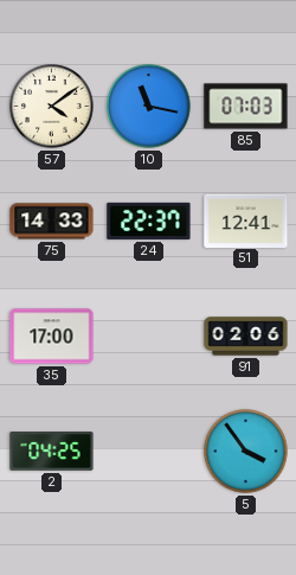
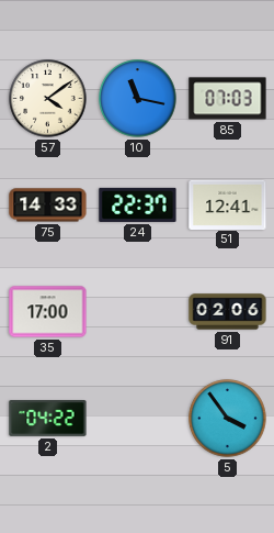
2: 04:25 -> 04:22 (48, 419)
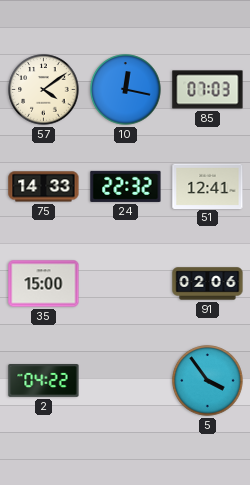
10: 11:17 -> 12:17 (126, 90)
24: 22:37 -> 22:32 (126, 186)
35: 17:00 -> 15:00 (44, 284)
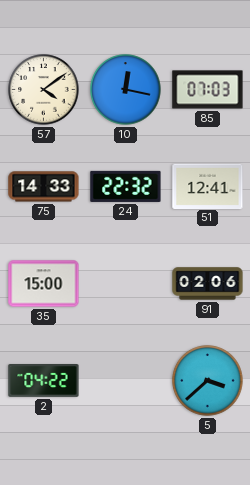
5: 3:54 -> 3:38 (208, 381)
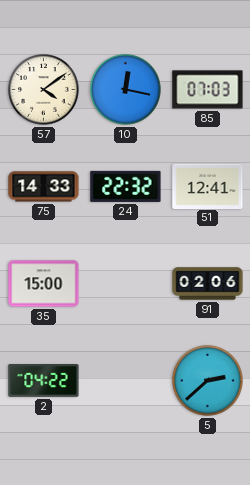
5: 3:38 -> 2:38 (208, 381)
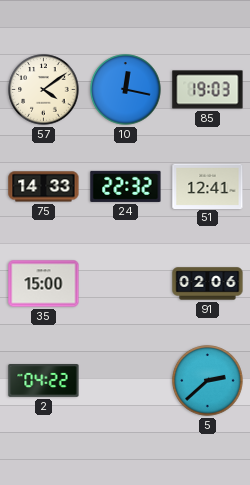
85: 07:03 -> 19:03 (208, 90)
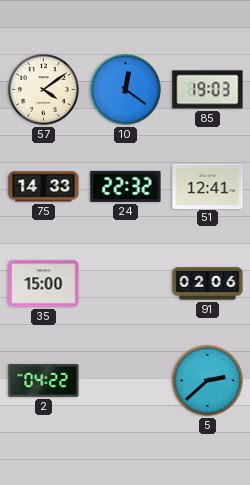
10: 12:17 -> 12:21 (126, 90)
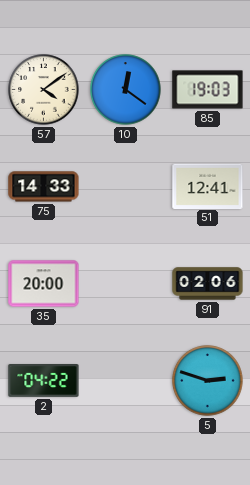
24: 22:32 -> none (126, 186)
35: 15:00 -> 20:00 (44, 284)
5: 2:38 -> 2:48 (208, 381)
